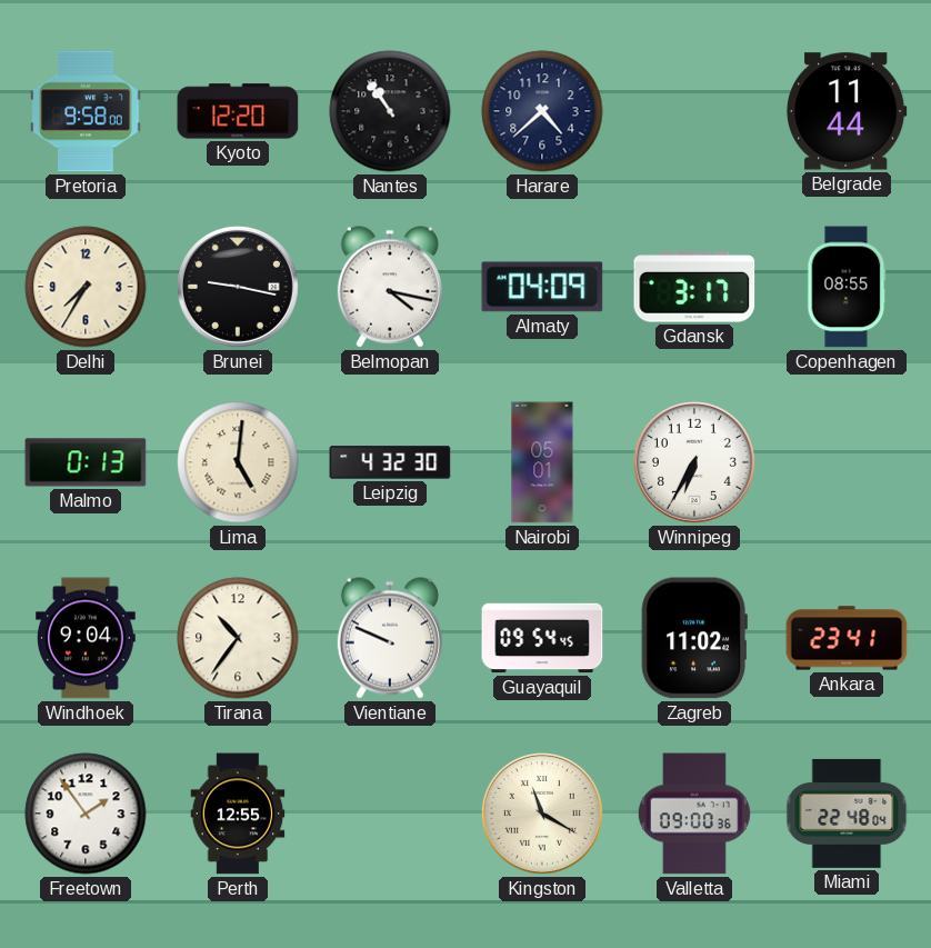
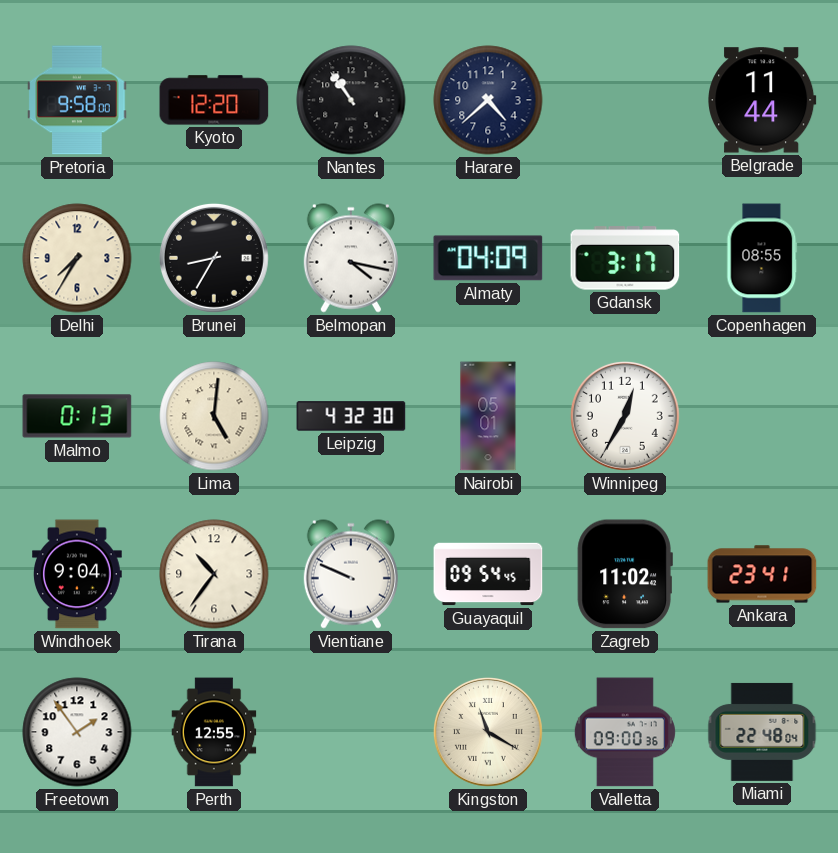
Brunei: 9:17 -> 8:35 (214, 258)
Winnipeg: 6:35 -> 12:35 (625, 416)
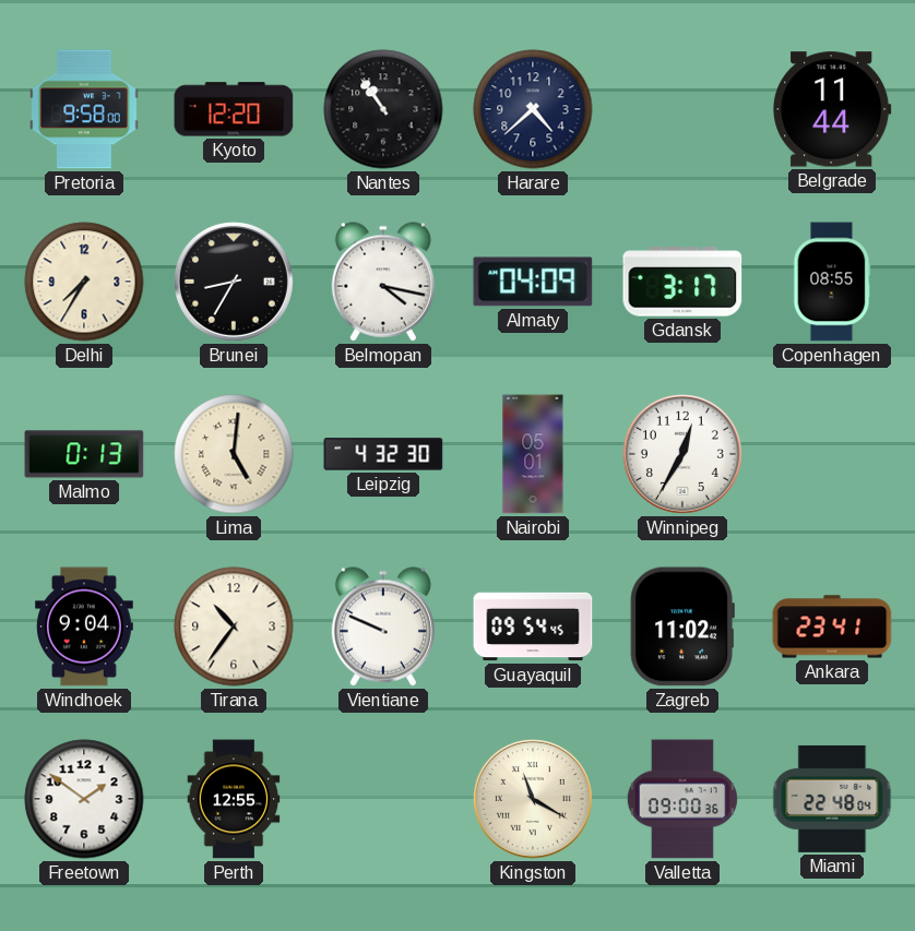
Freetown: 1:54 -> 1:51 (84, 799)
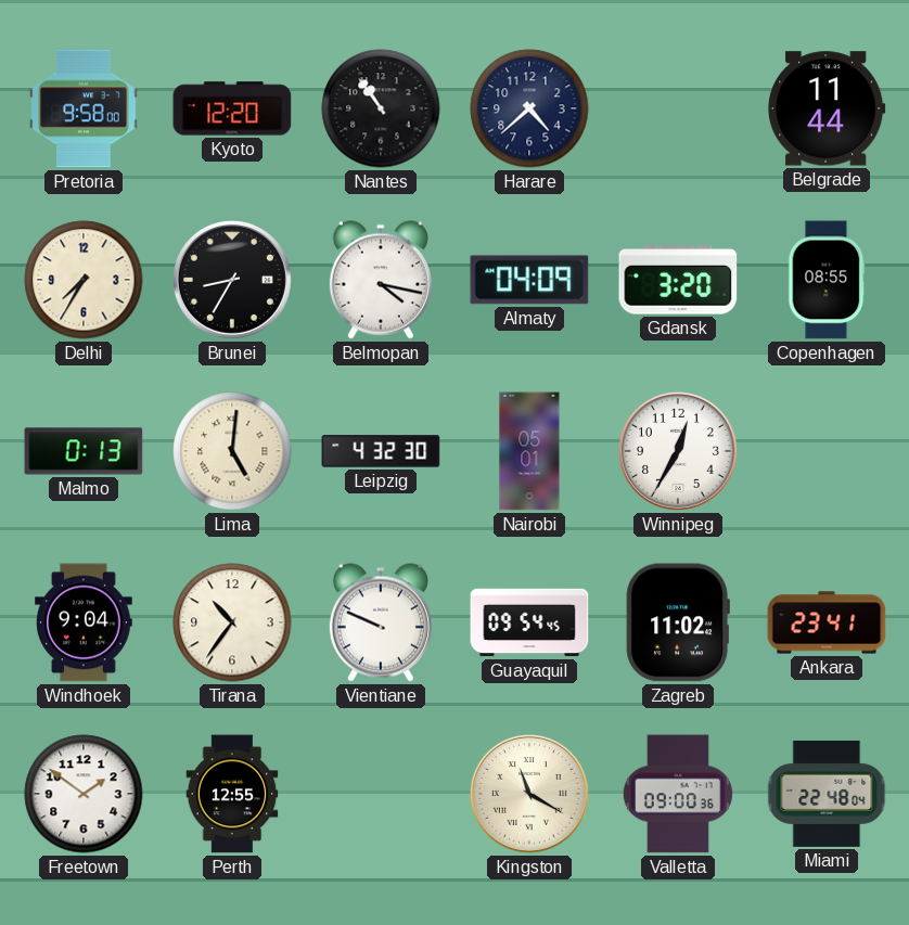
Gdansk: 3:17 -> 3:20 (678, 280)
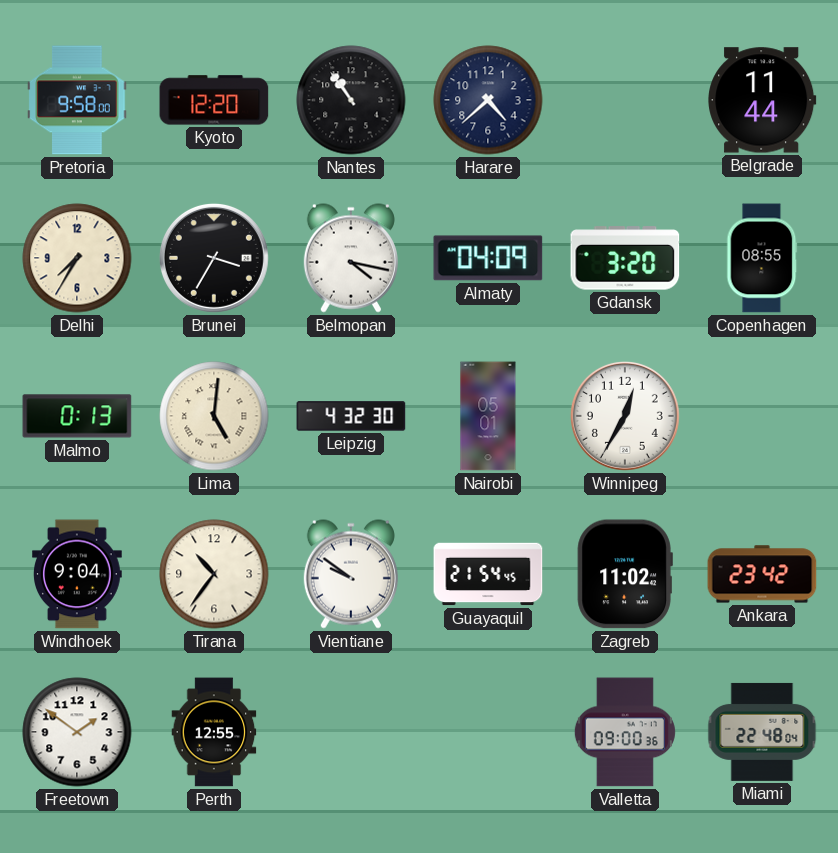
Brunei: 8:35 -> 3:35 (214, 258)
Vientiane: 9:49 -> 9:51 (351, 574)
Guayaquil: 09:54 -> 21:54 (488, 574)
Ankara: 23:41 -> 23:42 (762, 574)
Kingston: 11:20 -> none (529, 794)
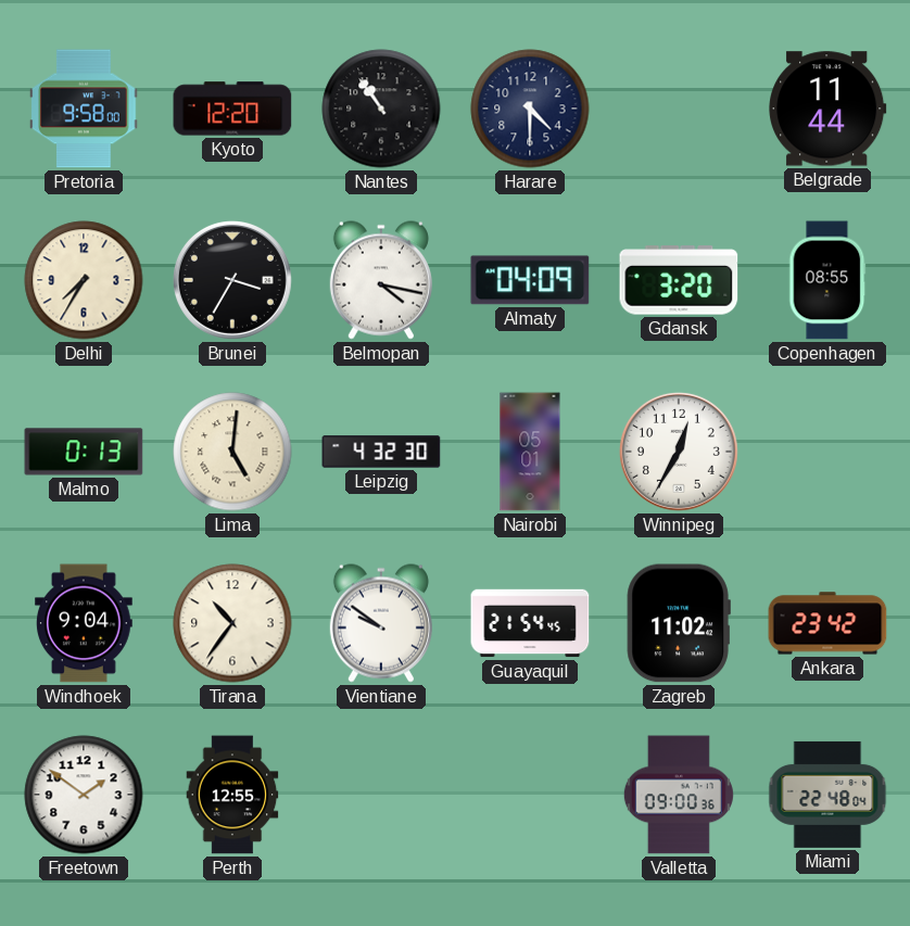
Harare: 4:38 -> 4:30 (530, 109)
